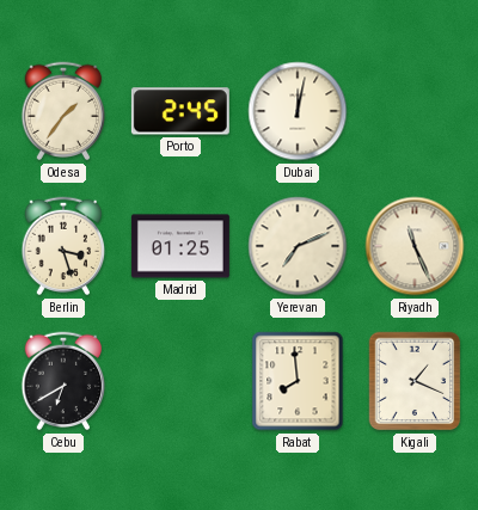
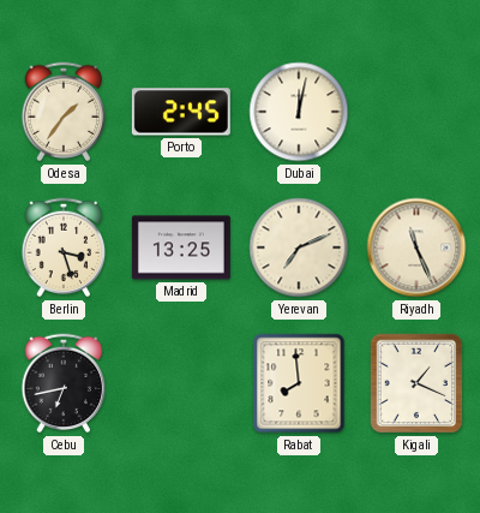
Madrid: 01:25 -> 13:25 (181, 247)
Cebu: 6:40 -> 6:43 (64, 383)
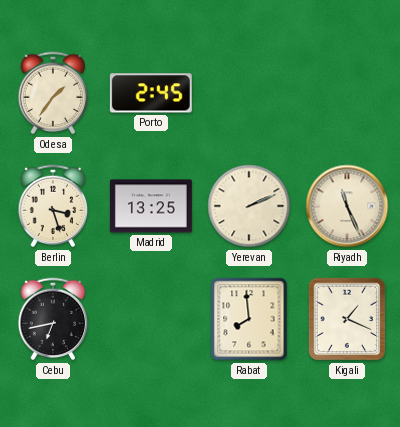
Dubai: 12:02 -> none (299, 112)
Yerevan: 7:11 -> 2:11 (249, 206)
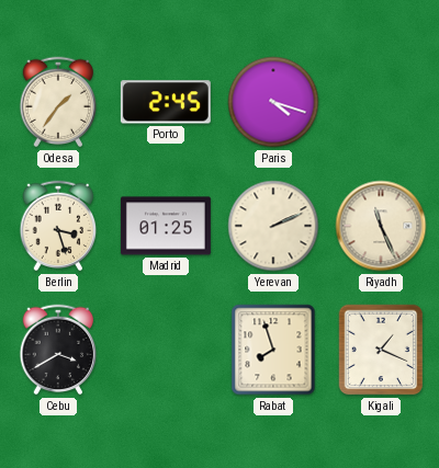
Paris: none -> 4:18 (273, 102)
Madrid: 13:25 -> 01:25 (166, 226)
Cebu: 6:43 -> 3:40 (58, 350)
Rabat: 7:59 -> 7:57 (273, 350)
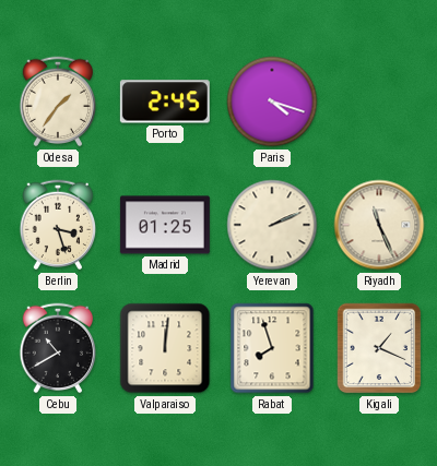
Cebu: 3:40 -> 10:40 (58, 348)
Valparaiso: none -> 12:01 (165, 348)
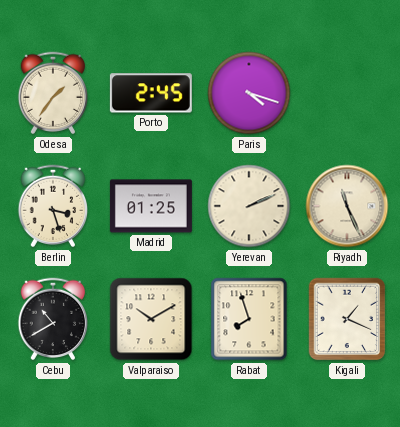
Valparaiso: 12:01 -> 10:10 (151, 319)
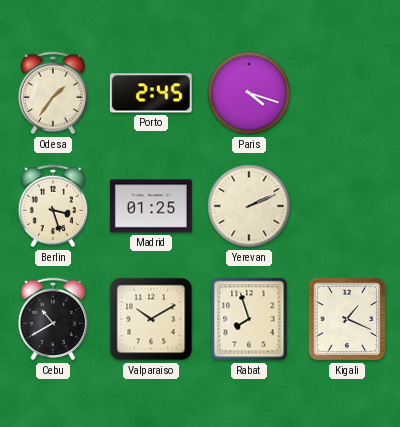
Riyadh: 11:26 -> none (347, 206)
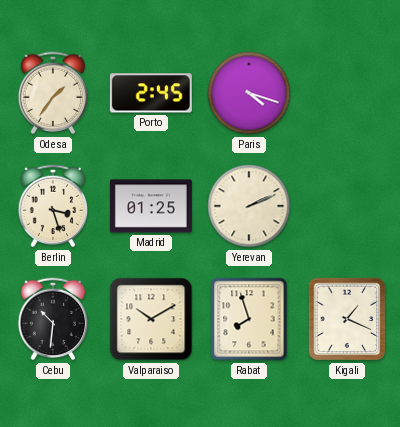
Cebu: 10:40 -> 10:31 (53, 319)
